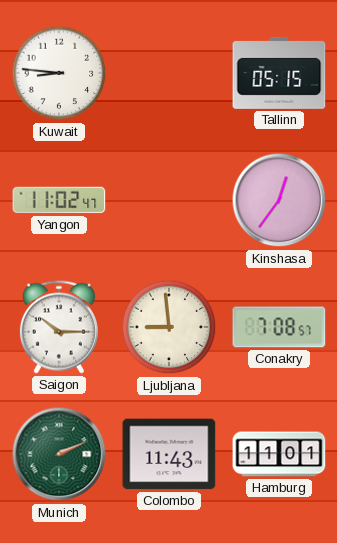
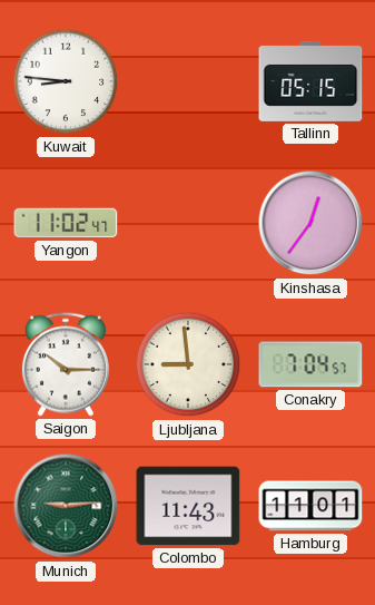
Conakry: 7:08 -> 7:04 (310, 364)
Munich: 2:11 -> 9:14 (66, 506)
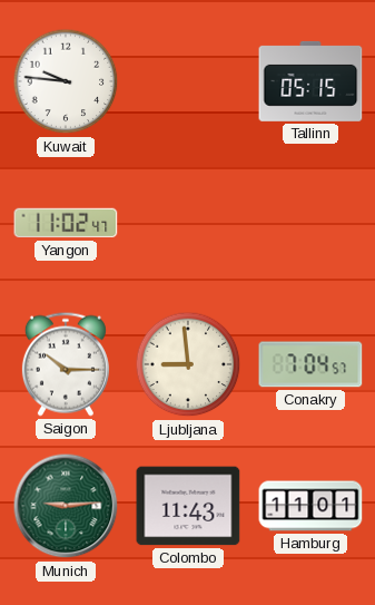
Kuwait: 8:46 -> 9:46 (66, 81)
Kinshasa: 12:36 -> none (310, 223)
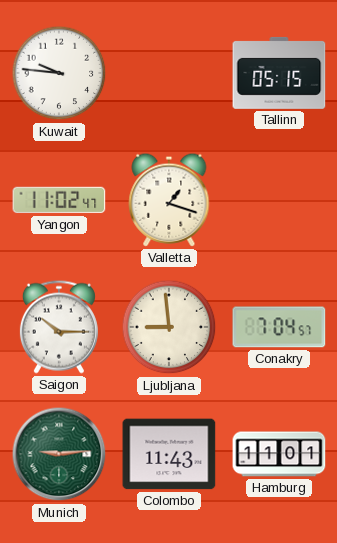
Valletta: none -> 1:18 (169, 200)
